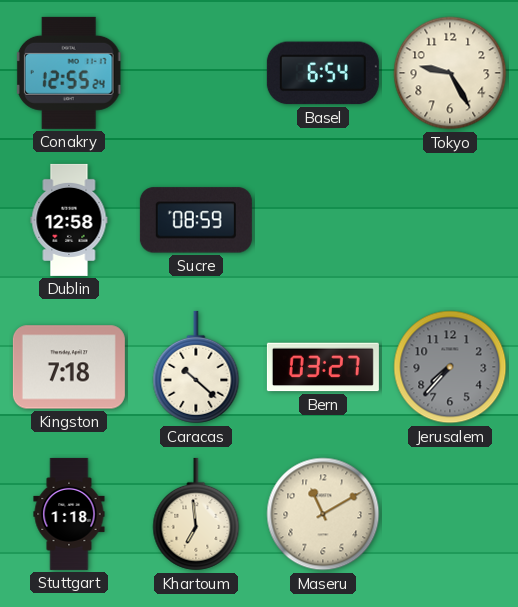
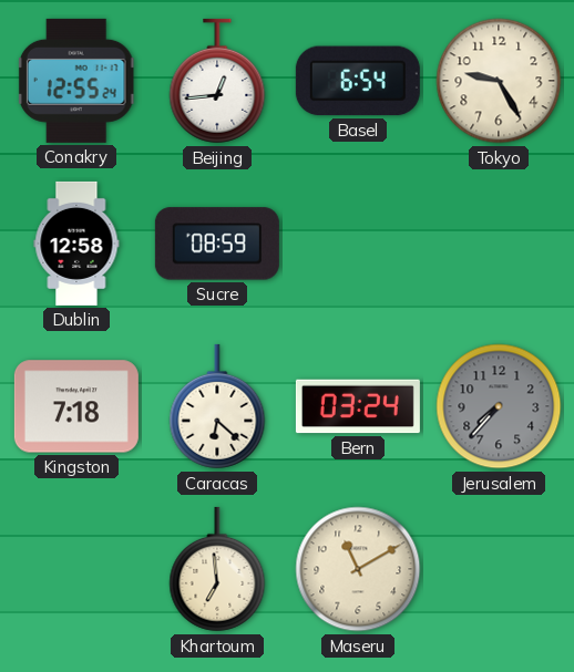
Beijing: none -> 12:44 (217, 81)
Caracas: 10:22 -> 6:22 (217, 406)
Bern: 03:27 -> 03:24 (358, 406)
Stuttgart: 1:18 -> none (69, 514)
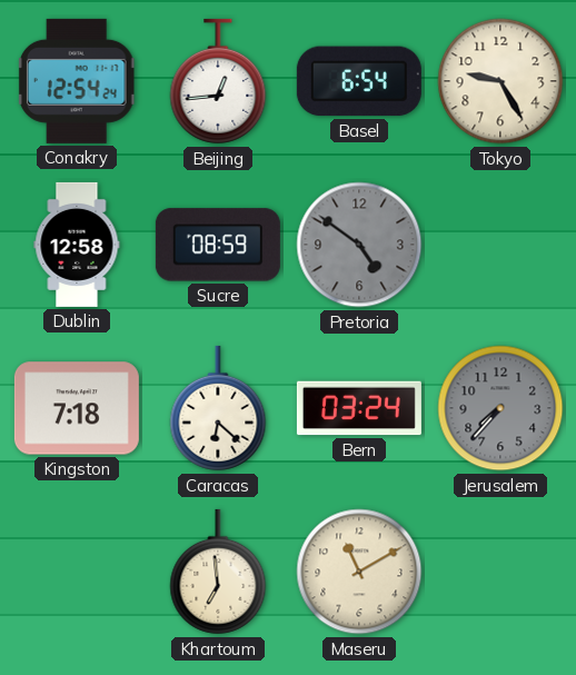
Conakry: 12:55 -> 12:54 (77, 81)
Pretoria: none -> 4:51 (359, 245)
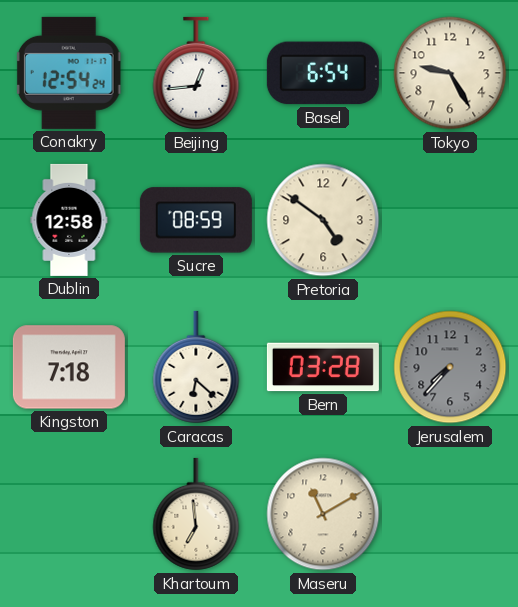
Pretoria dial: grey -> cream (323, 220)
Bern: 03:24 -> 03:28 (323, 367)
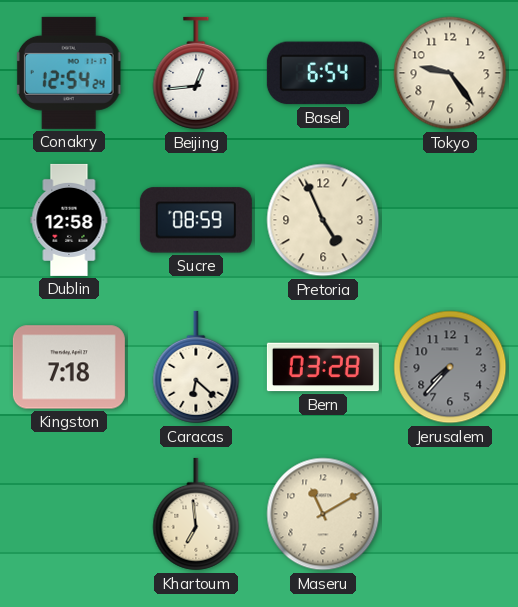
Tokyo: 9:25 -> 9:24 (450, 73)
Pretoria: 4:51 -> 4:56 (323, 220)
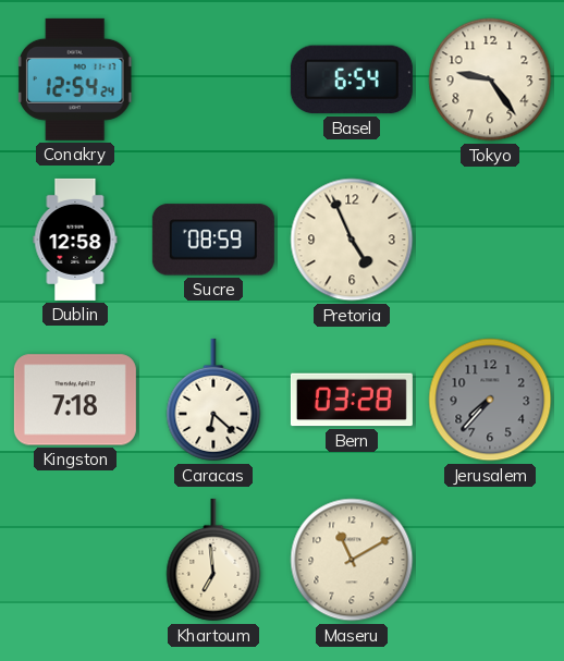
Beijing: 12:44 -> none (196, 73)
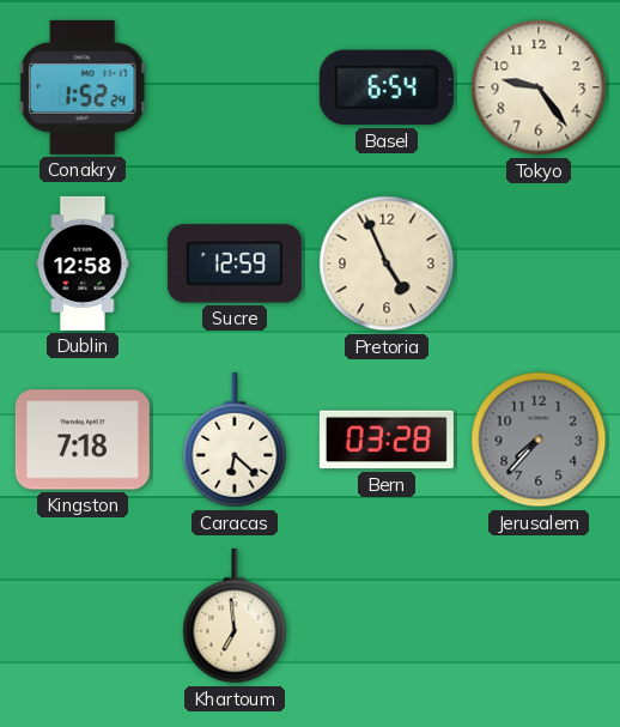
Conakry: 12:54 -> 1:52 (83, 87)
Sucre: 08:59 -> 12:59 (235, 263)
Maseru: 11:10 -> none (352, 560)
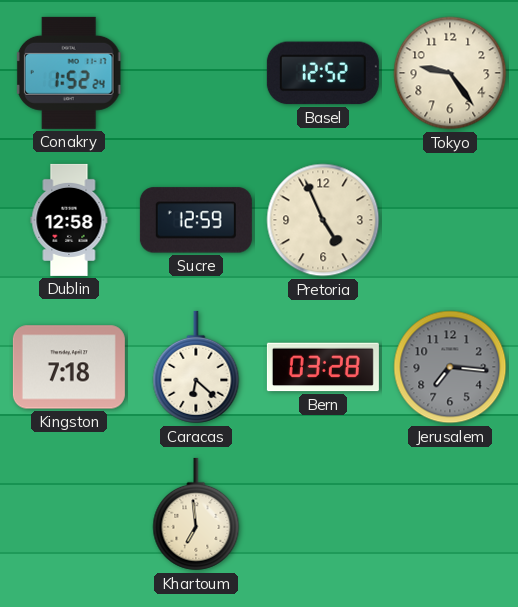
Basel: 6:54 -> 12:52 (323, 73)
Jerusalem: 7:37 -> 7:16 (450, 367)
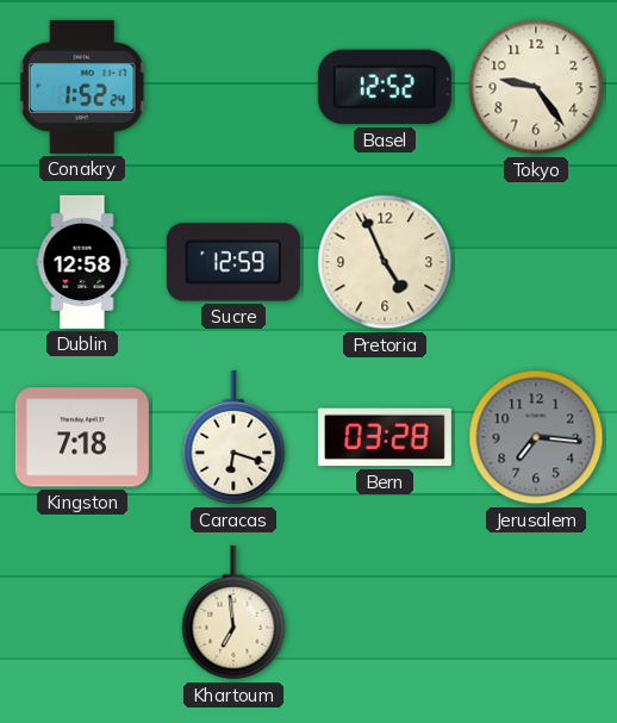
Caracas: 6:22 -> 6:18 (233, 437)
